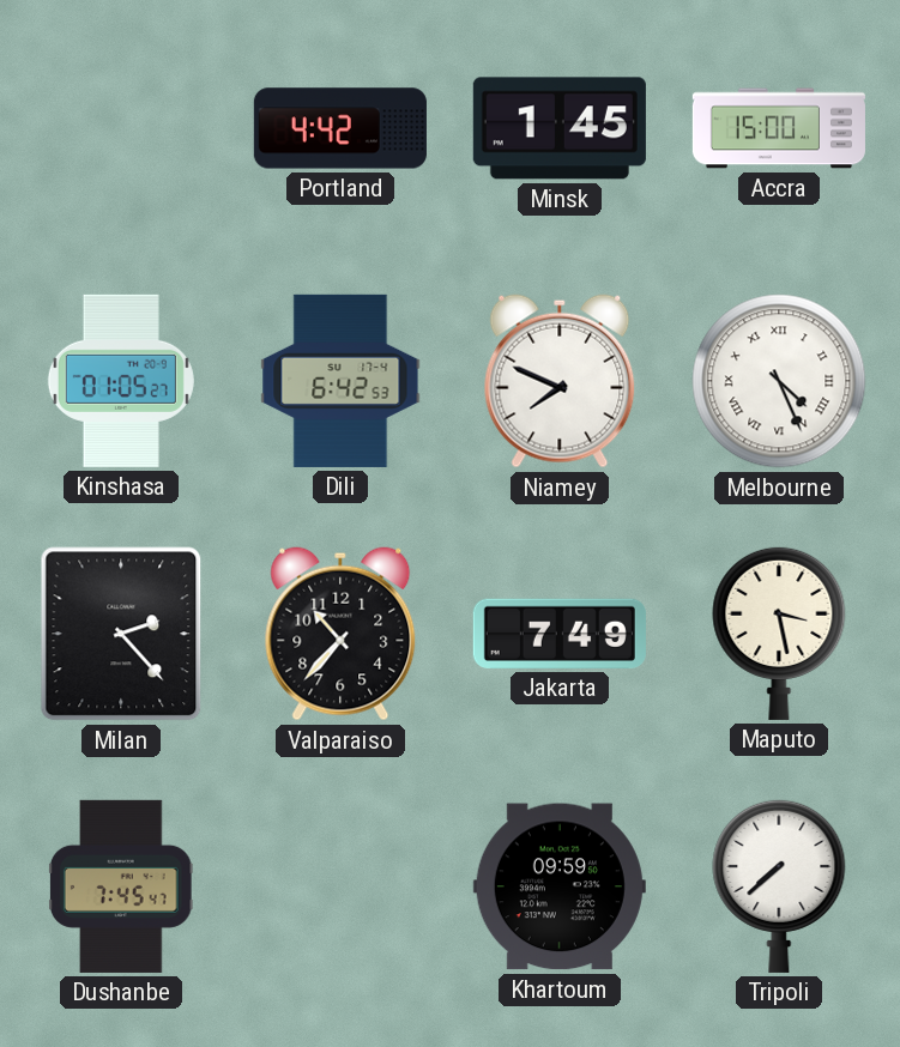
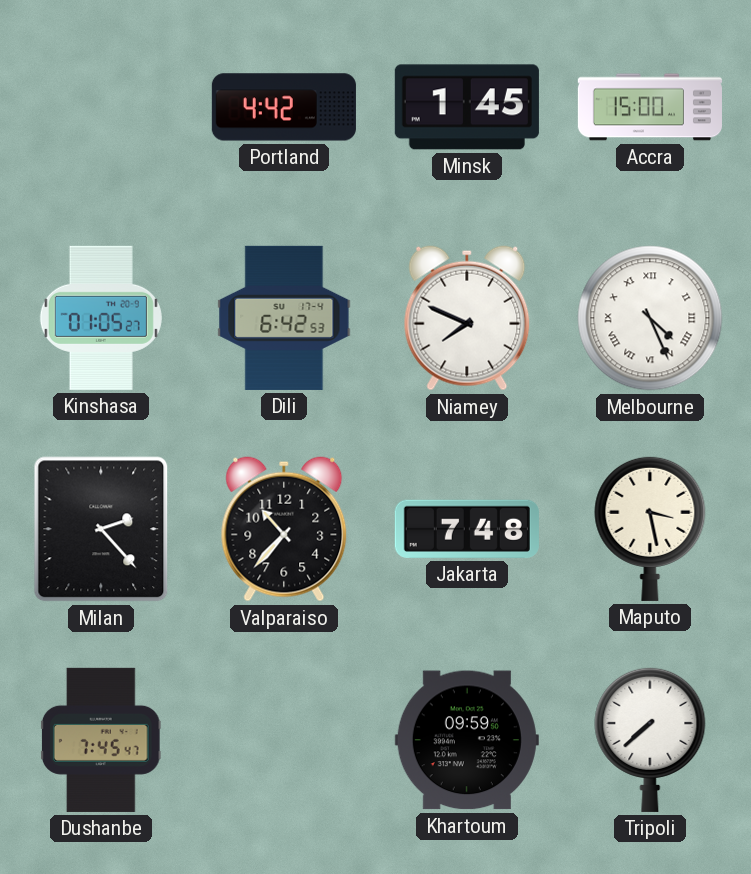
Jakarta: 7:49 -> 7:48 (467, 529)
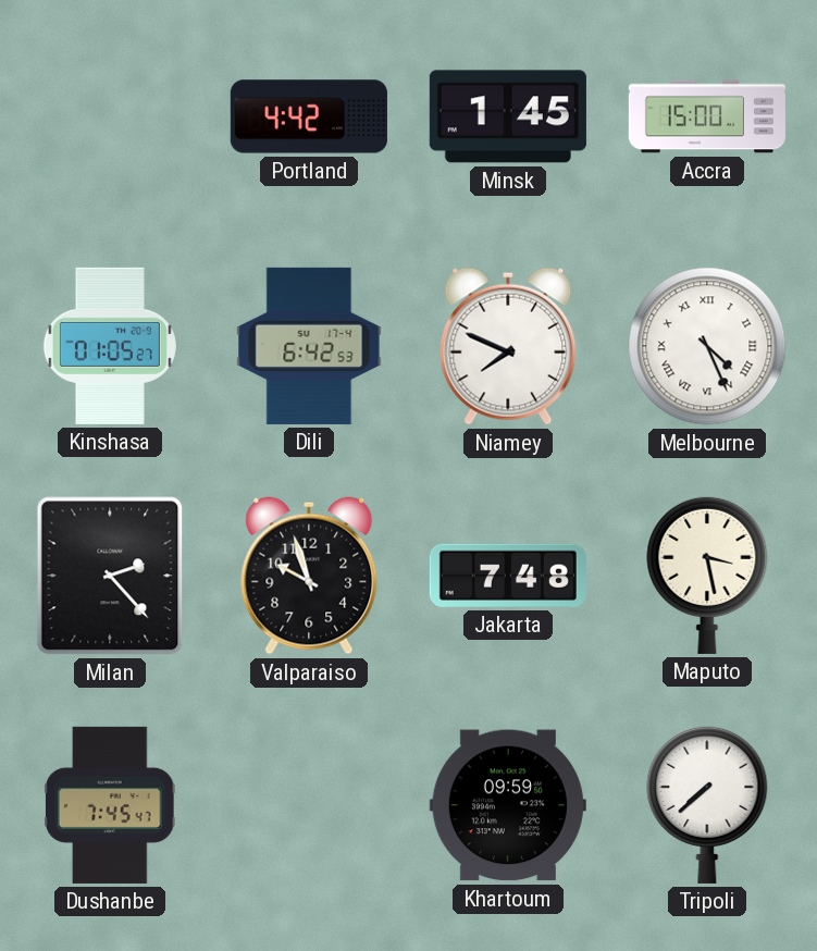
Valparaiso: 10:37 -> 9:57 (309, 576)
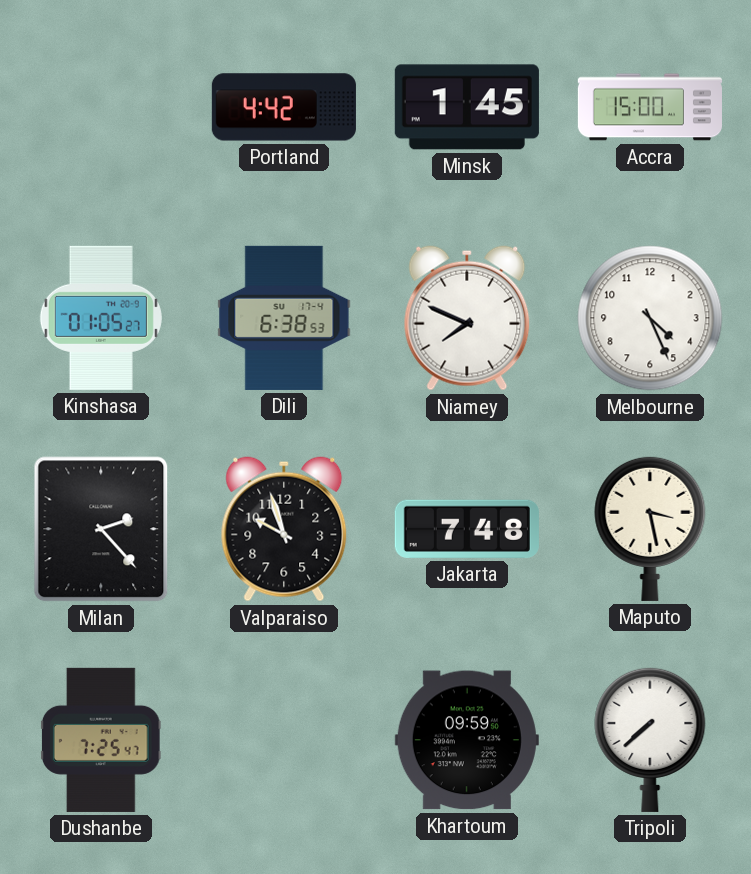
Dili: 6:42 -> 6:38 (284, 318)
Melbourne numerals: Roman -> Arabic (650, 318)
Dushanbe: 7:45 -> 7:25 (101, 740)
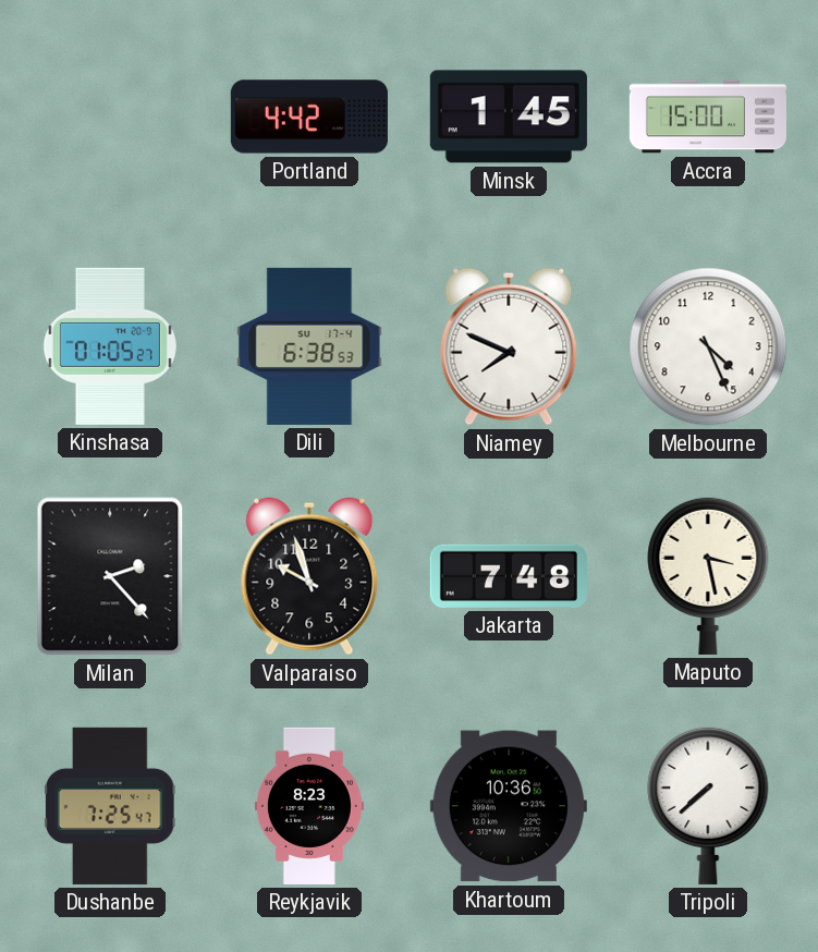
Reykjavik: none -> 8:23 (309, 806)
Khartoum: 09:59 -> 10:36 (509, 806)
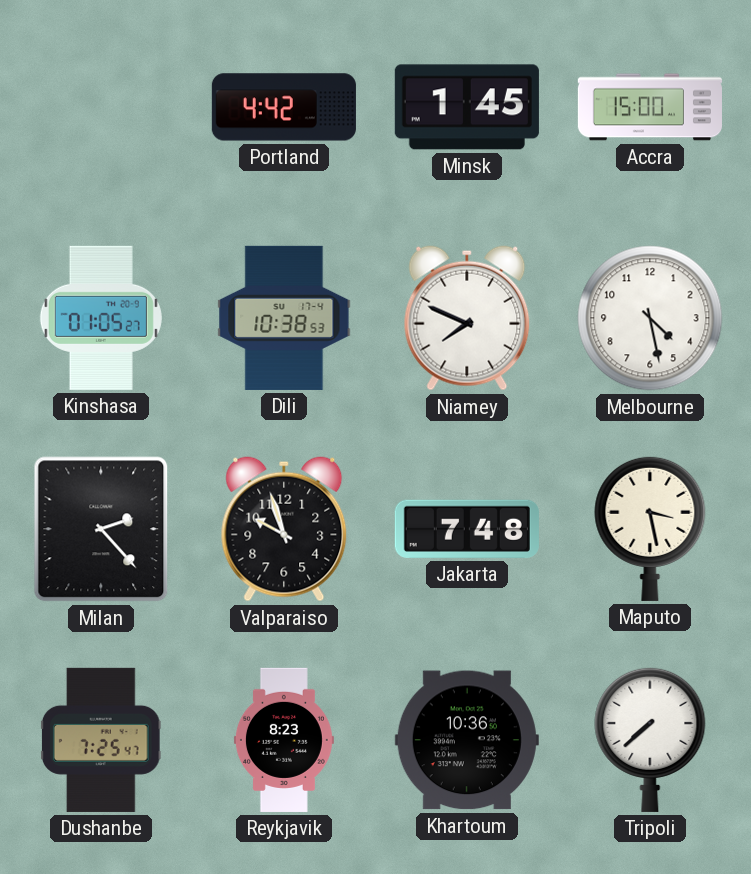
Dili: 6:38 -> 10:38 (284, 318)
Melbourne: 4:26 -> 4:28 (650, 318)
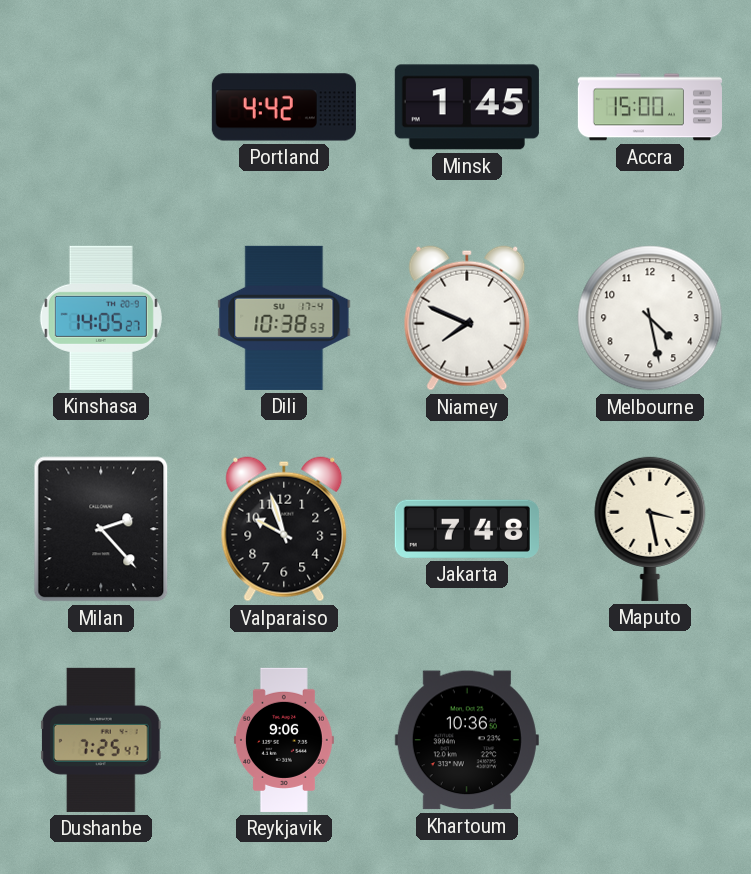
Kinshasa: 01:05 -> 14:05 (101, 318)
Reykjavik: 8:23 -> 9:06 (284, 740)
Tripoli: 7:38 -> none (650, 739)
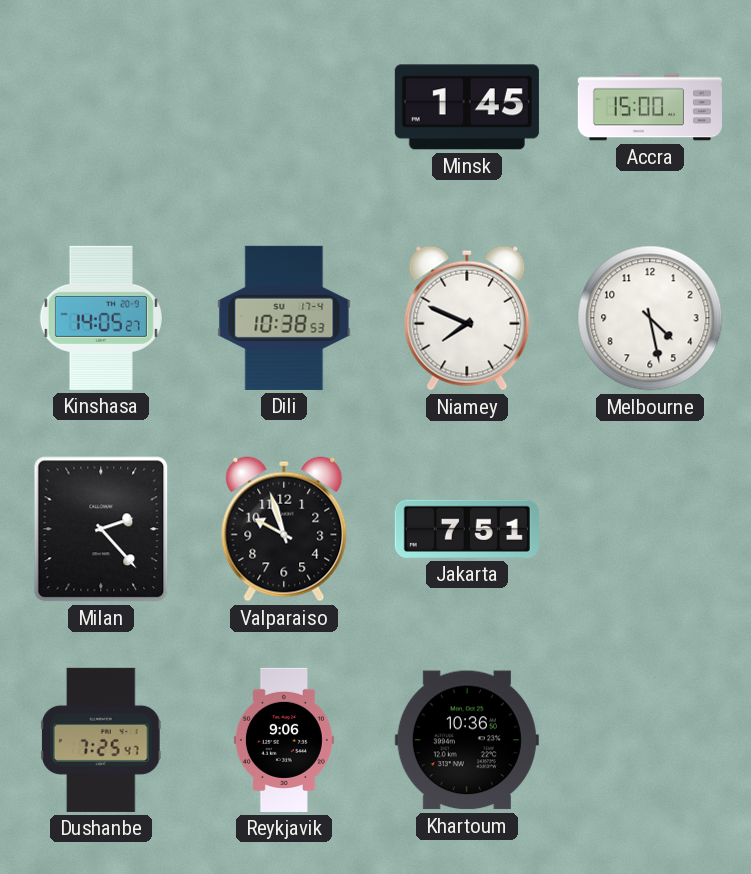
Portland: 4:42 -> none (284, 107)
Jakarta: 7:48 -> 7:51 (467, 529)
Maputo: 3:28 -> none (650, 528)
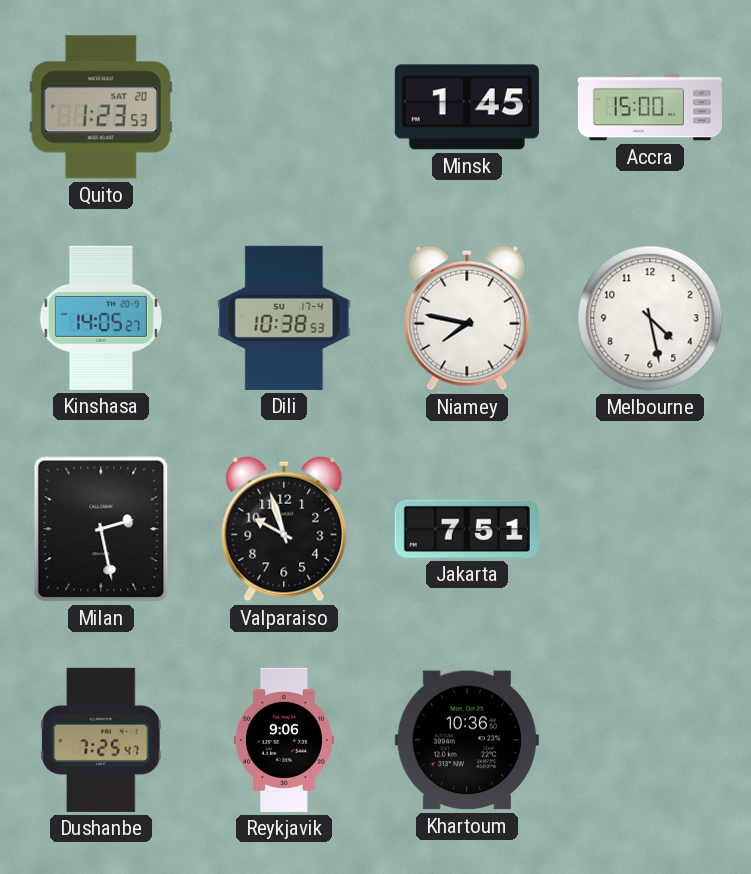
Quito: none -> 1:23 (101, 107)
Niamey: 7:49 -> 7:47 (467, 318)
Milan: 2:23 -> 2:28 (101, 529)
